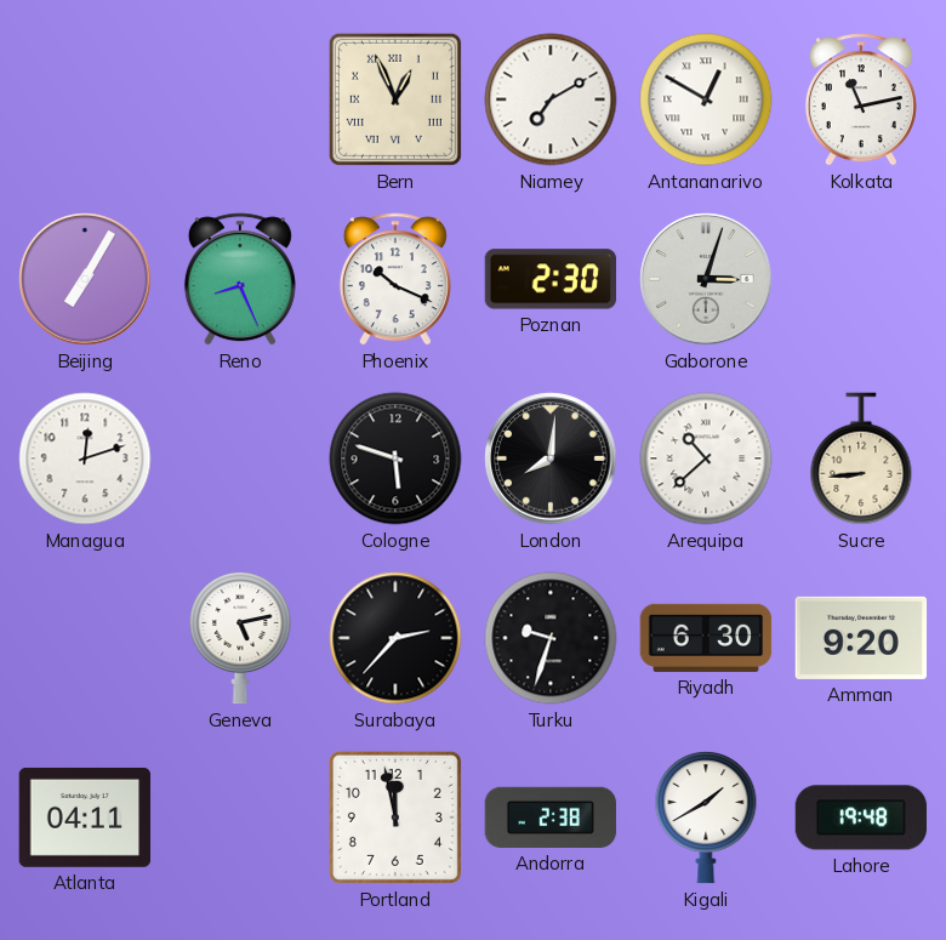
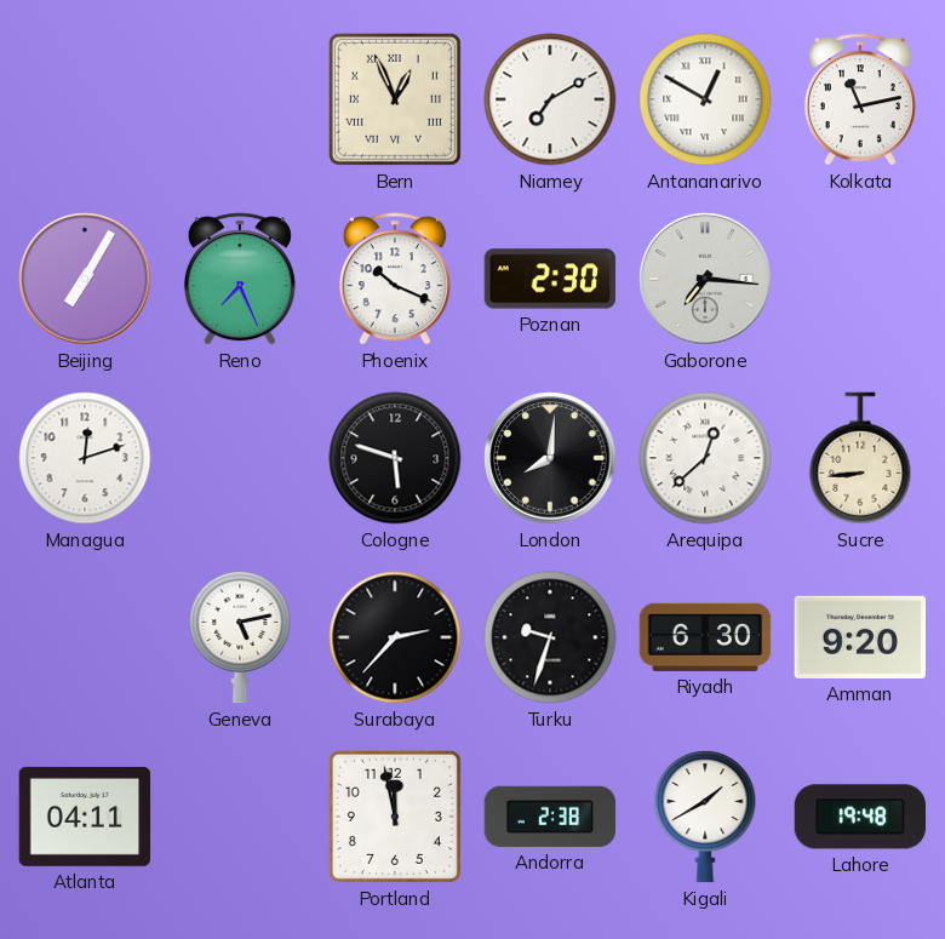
Reno: 8:26 -> 7:26 (240, 279)
Gaborone: 3:03 -> 7:16 (705, 279)
Arequipa: 10:38 -> 12:38 (705, 458)
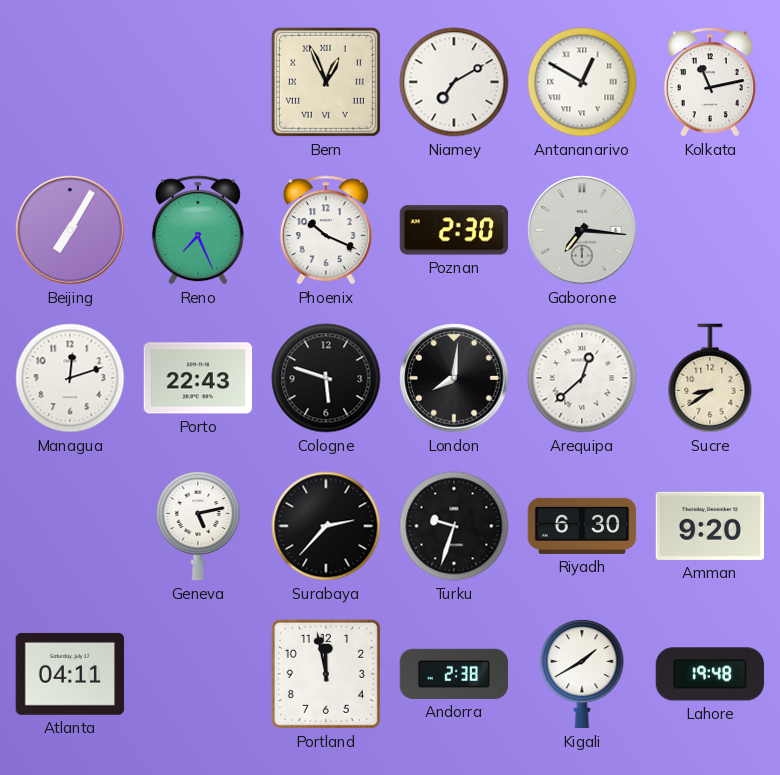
Porto: none -> 22:43 (198, 378)
Sucre: 8:44 -> 8:39 (710, 378)
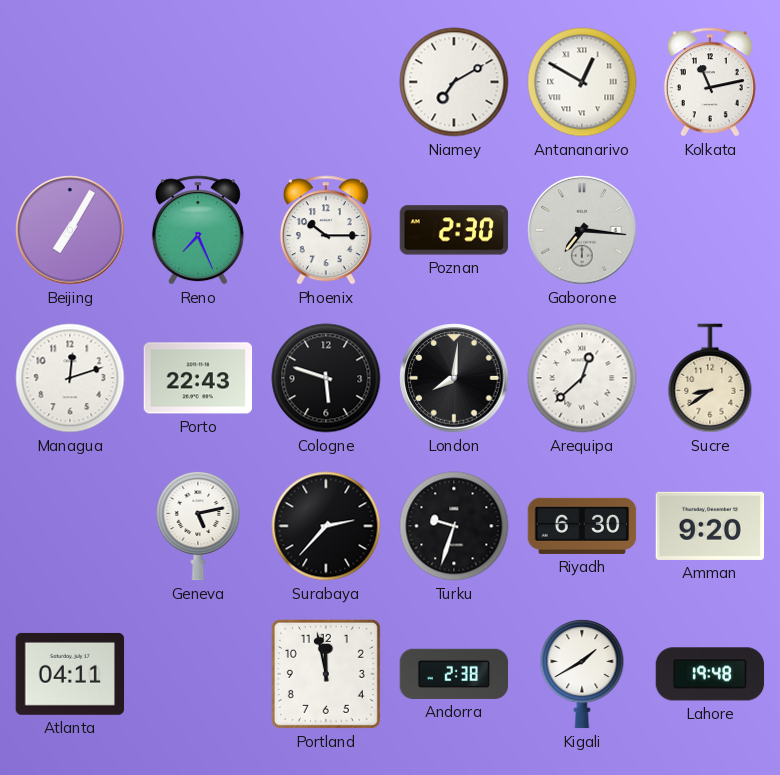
Bern: 12:56 -> none (326, 82)
Phoenix: 10:19 -> 10:15 (326, 230)
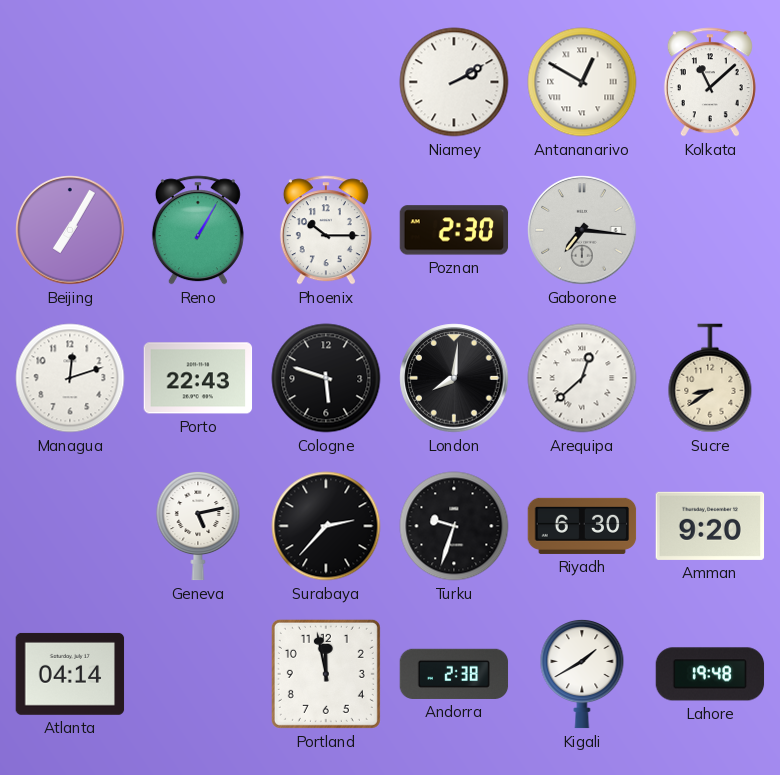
Niamey: 7:10 -> 2:10 (454, 82)
Kolkata: 11:13 -> 11:08 (710, 82)
Reno: 7:26 -> 1:05 (198, 230)
Atlanta: 04:11 -> 04:14 (70, 674)
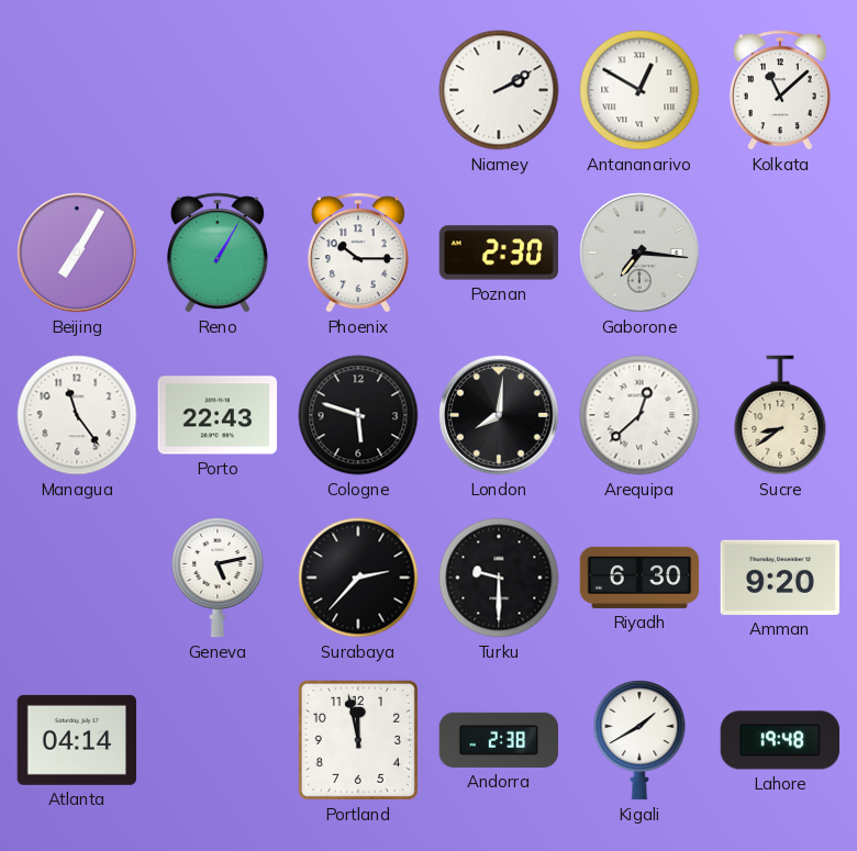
Managua: 12:12 -> 11:24 (77, 415)
Turku: 9:33 -> 9:30 (499, 578)
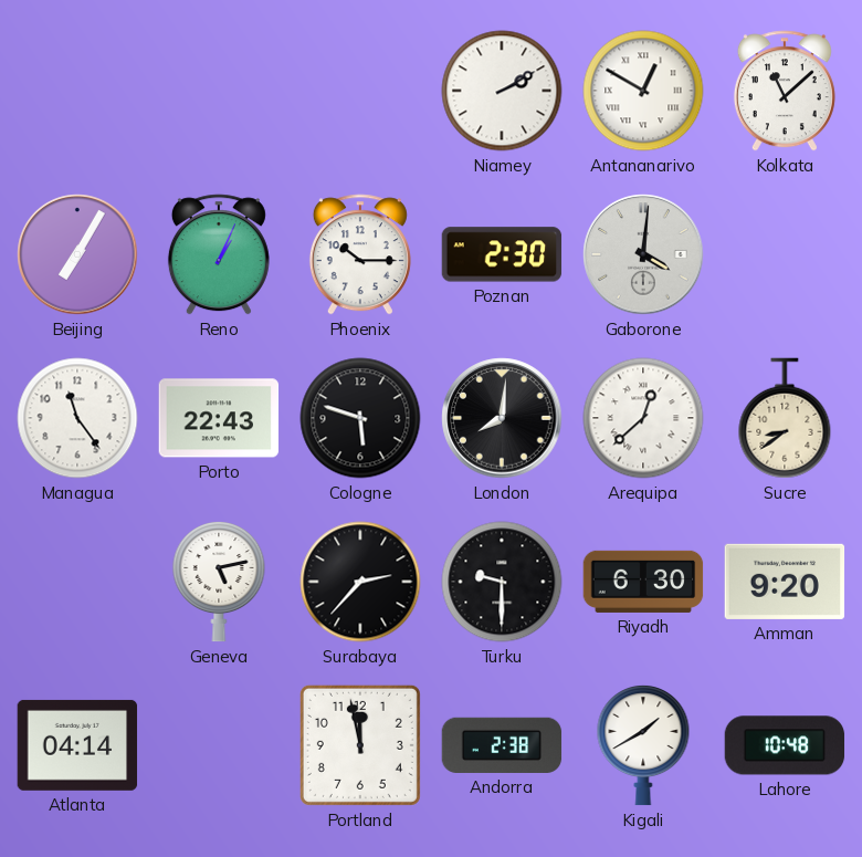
Reno: 1:05 -> 1:04 (219, 254)
Gaborone: 7:16 -> 4:01 (643, 254)
Lahore: 19:48 -> 10:48 (785, 745)
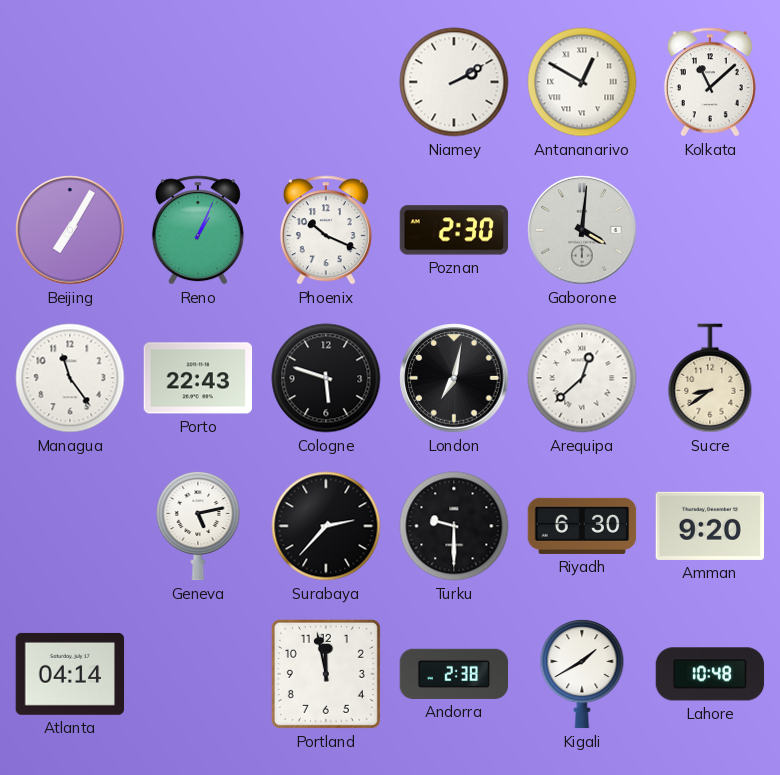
Phoenix: 10:15 -> 10:19 (326, 230)
London: 8:01 -> 7:02 (454, 378)
